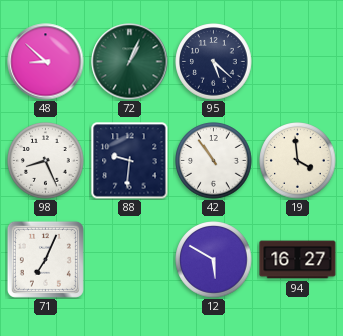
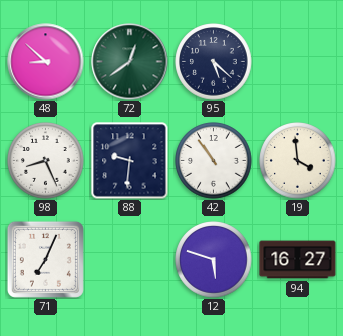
72: 1:04 -> 12:39 (130, 62)
12: 5:50 -> 5:48 (214, 260)
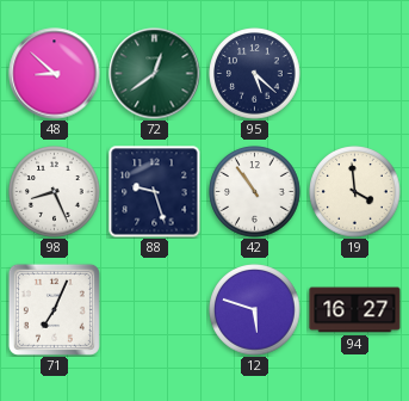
88: 9:31 -> 9:27 (155, 192)
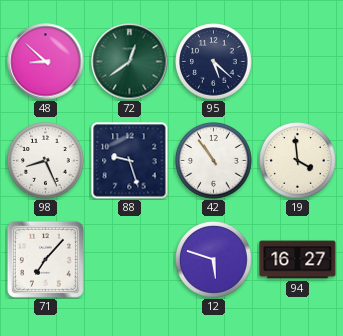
71: 7:04 -> 7:07 (45, 259)
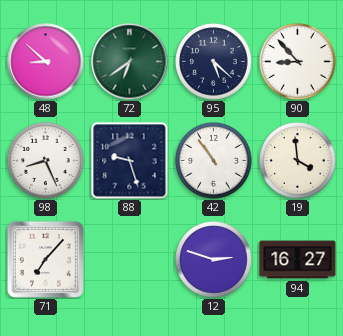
72: 12:39 -> 6:39 (130, 62)
90: none -> 8:53 (298, 62)
12: 5:48 -> 2:48 (214, 260)
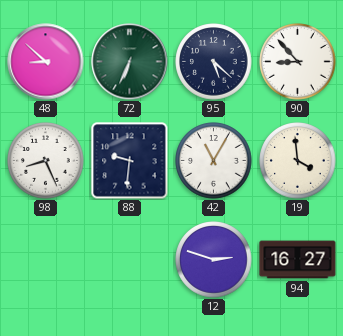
72: 6:39 -> 6:34 (130, 62)
88: 9:27 -> 9:31 (130, 161)
42: 10:54 -> 11:05 (214, 161)
71: 7:07 -> none (45, 259)
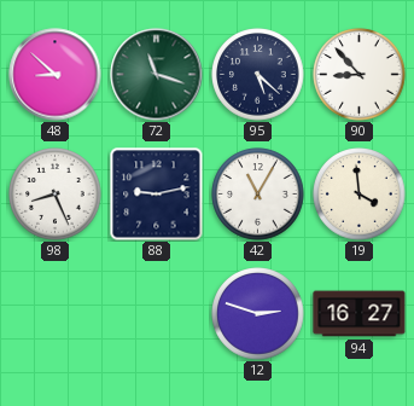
72: 6:34 -> 11:18 (157, 75)
88: 9:31 -> 9:13 (157, 195)
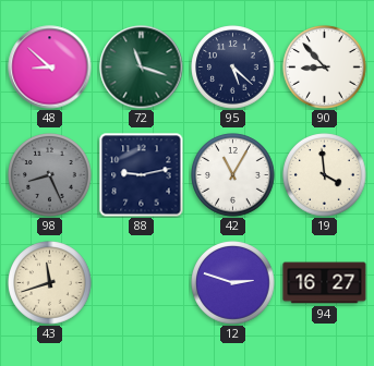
98 dial: white -> grey (50, 175)
43: none -> 11:42 (50, 283)
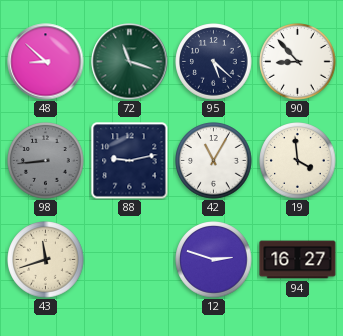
98: 8:26 -> 8:44 (46, 161)
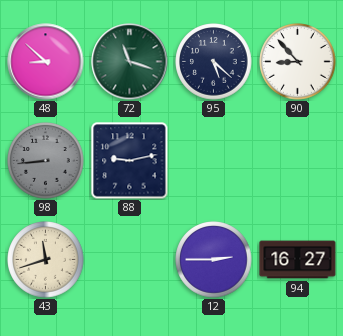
42: 11:05 -> none (214, 161)
19: 3:59 -> none (298, 161)
12: 2:48 -> 2:45 (214, 260)
